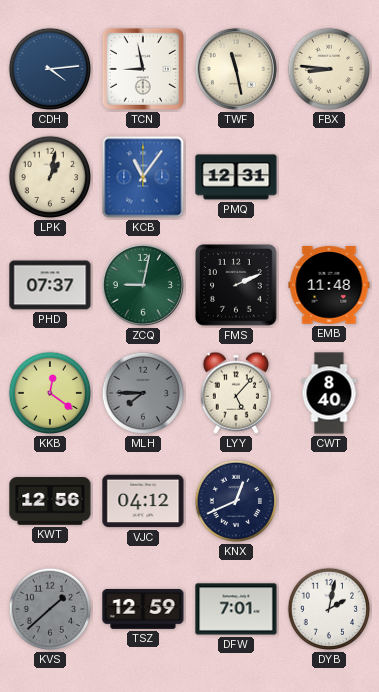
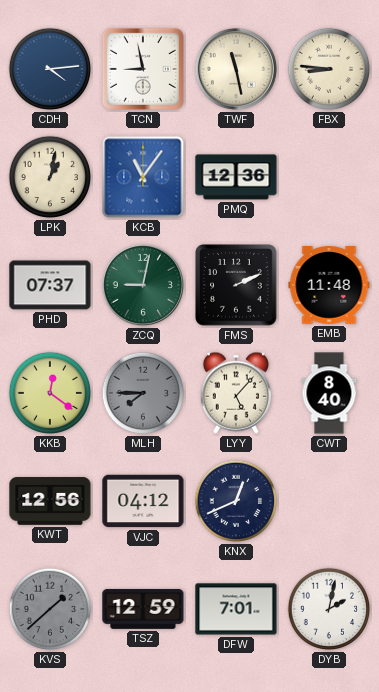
PMQ: 12:31 -> 12:36 (236, 177)
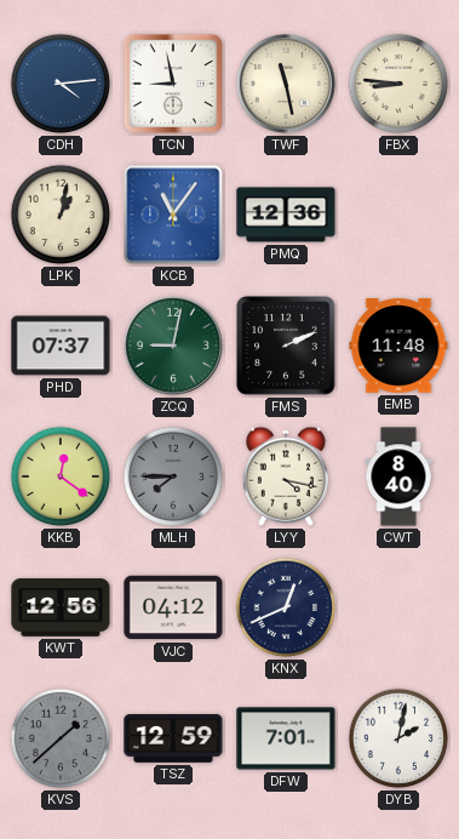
LYY: 5:07 -> 4:17 (285, 476)
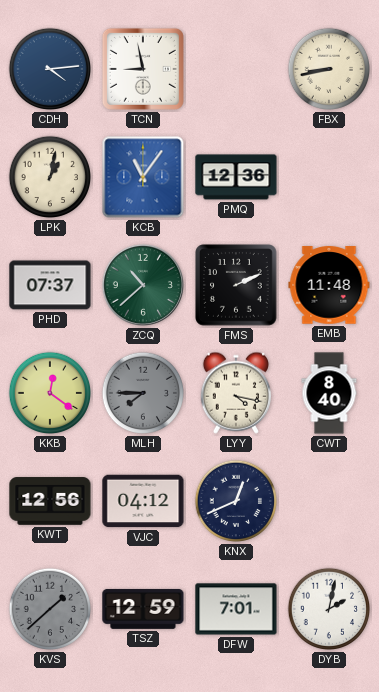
TWF: 11:28 -> none (286, 84)
FBX: 8:46 -> 8:43 (329, 69)
ZCQ: 9:02 -> 10:38 (143, 285)
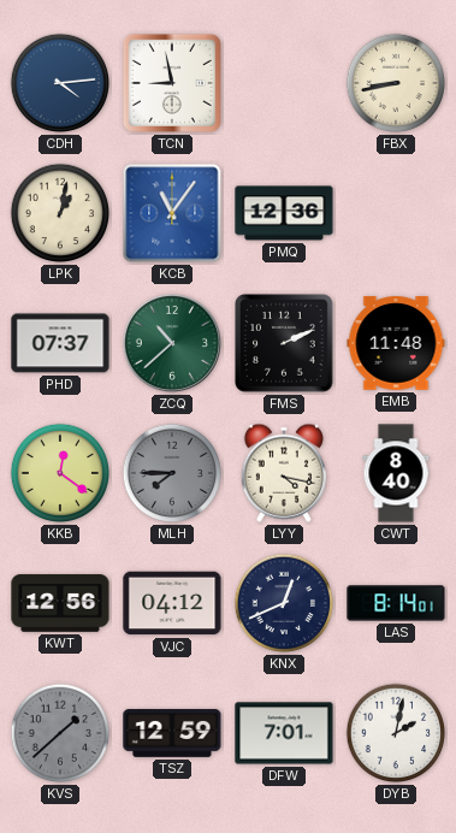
LAS: none -> 8:14 (396, 603)
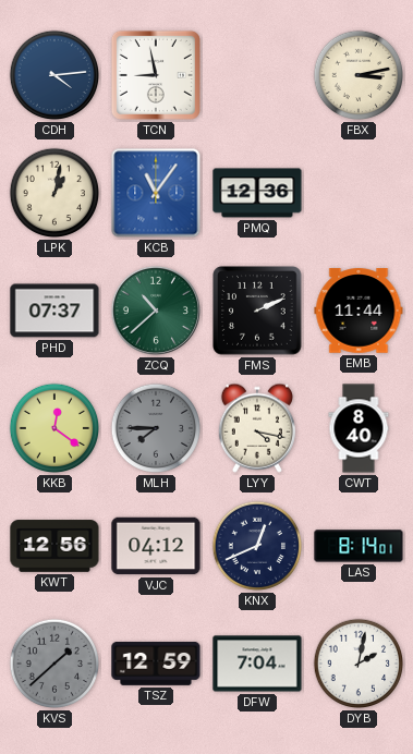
FBX: 8:43 -> 3:13 (359, 75)
EMB: 11:48 -> 11:44 (359, 311)
DFW: 7:01 -> 7:04 (257, 664)
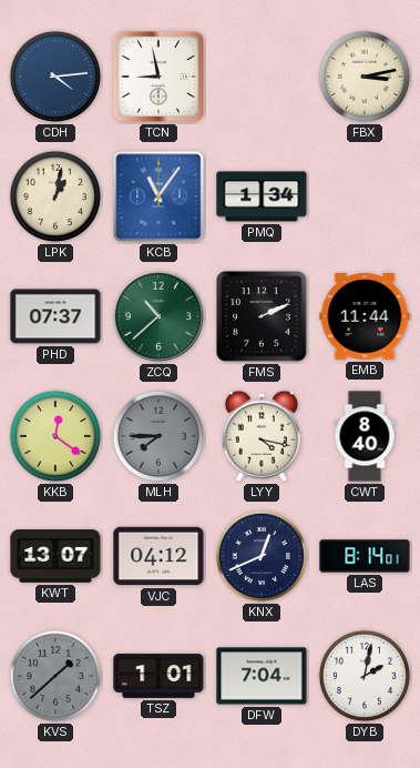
PMQ: 12:36 -> 1:34 (262, 196)
KWT: 12:56 -> 13:07 (55, 556)
TSZ: 12:59 -> 1:01 (158, 676)
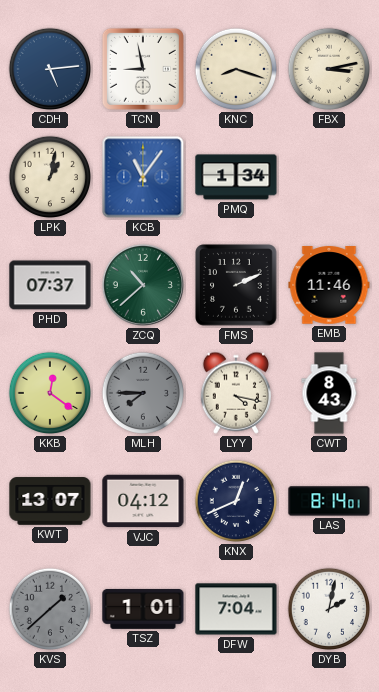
CDH: 4:14 -> 5:14 (50, 69)
KNC: none -> 8:18 (236, 69)
EMB: 11:44 -> 11:46 (329, 285)
CWT: 8:40 -> 8:43 (329, 393)
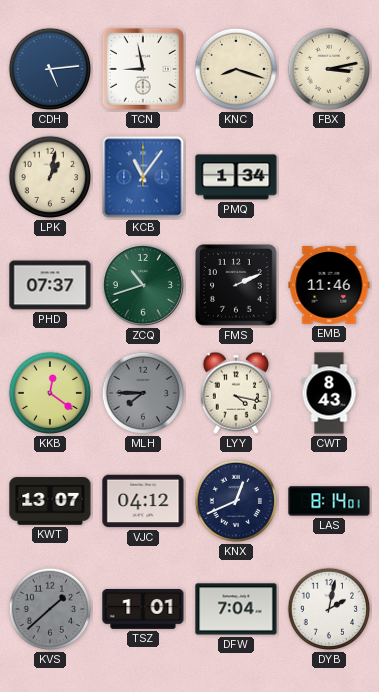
ZCQ: 10:38 -> 10:42 (143, 285)
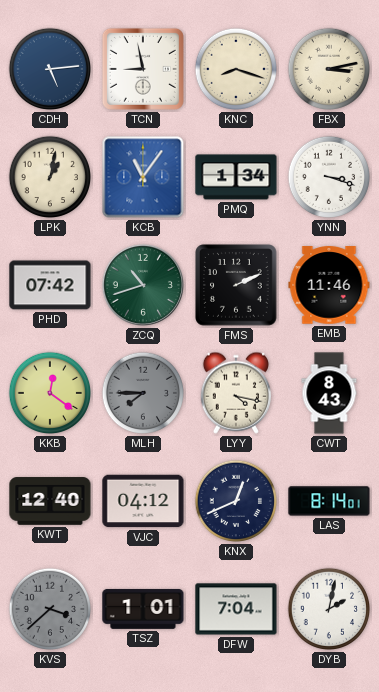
YNN: none -> 3:18 (329, 177)
PHD: 07:37 -> 07:42 (50, 285)
KWT: 13:07 -> 12:40 (50, 501)
KVS: 1:38 -> 3:38 (50, 609)
